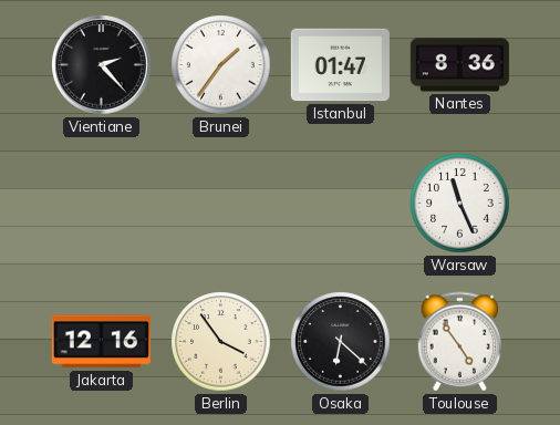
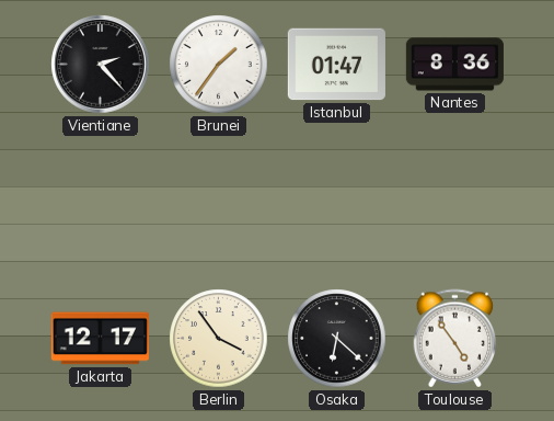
Warsaw: 11:26 -> none (460, 204)
Jakarta: 12:16 -> 12:17 (100, 339)
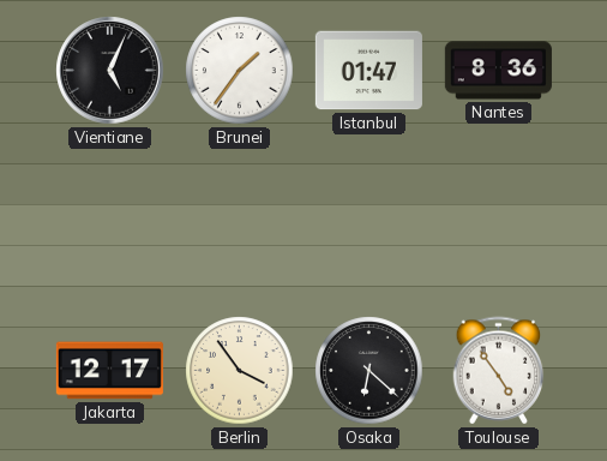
Vientiane: 2:23 -> 5:04 (110, 71)
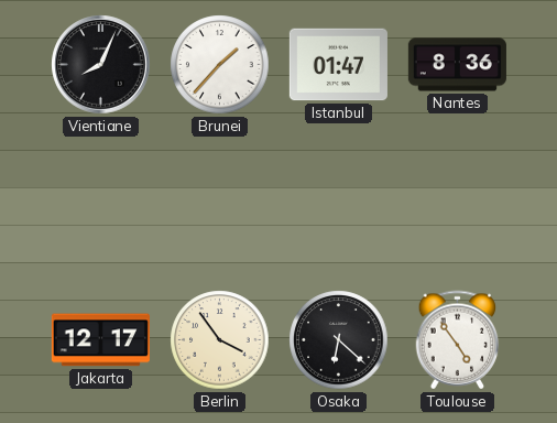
Vientiane: 5:04 -> 8:04 (101, 65)
Brunei: 1:36 -> 1:37 (220, 65)
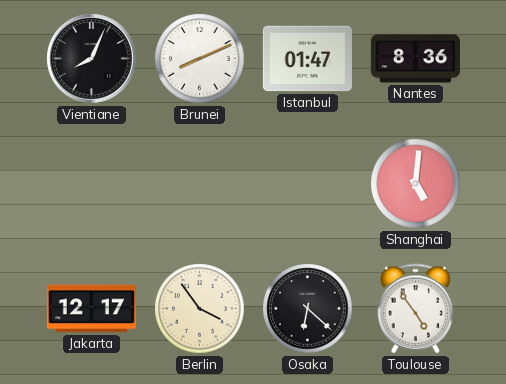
Brunei: 1:37 -> 8:11 (200, 59)
Shanghai: none -> 5:01 (416, 184)
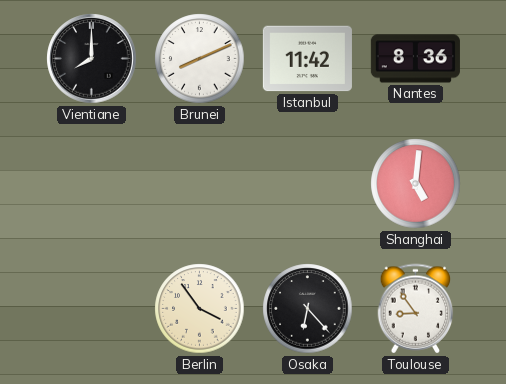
Vientiane: 8:04 -> 8:00 (92, 59)
Istanbul: 01:47 -> 11:42 (307, 59)
Jakarta: 12:17 -> none (91, 309)
Osaka: 6:22 -> 6:23 (308, 309)
Toulouse: 4:54 -> 8:54 (416, 309)
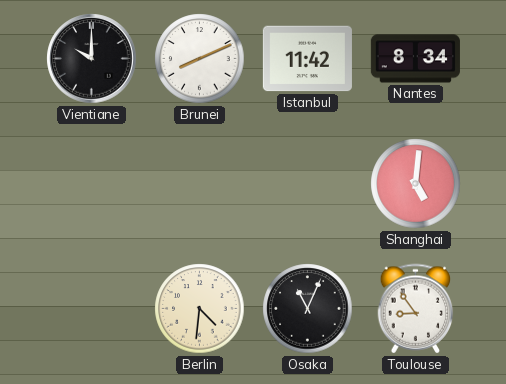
Vientiane: 8:00 -> 10:00 (92, 59)
Nantes: 8:36 -> 8:34 (415, 59)
Berlin: 3:54 -> 4:31 (200, 309)
Osaka: 6:23 -> 11:04 (308, 309)
